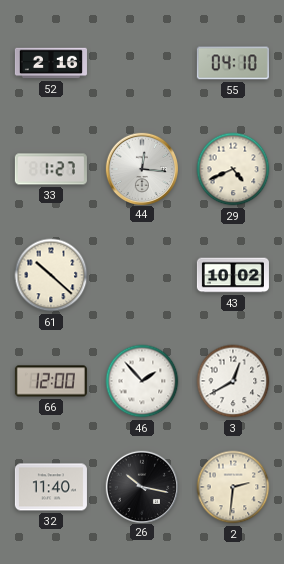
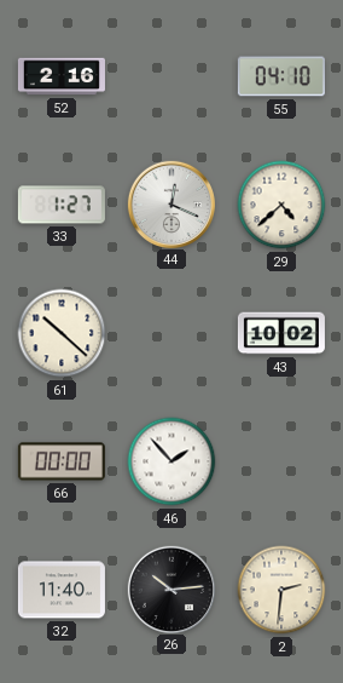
44: 12:16 -> 12:19 (170, 203)
29: 4:41 -> 4:38 (281, 205)
66: 12:00 -> 00:00 (62, 461)
3: 12:40 -> none (233, 381)
26: 10:17 -> 10:14 (170, 589)
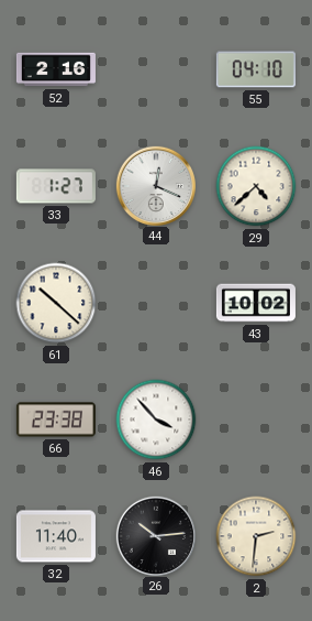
66: 00:00 -> 23:38 (56, 420)
46: 1:53 -> 3:53 (156, 420)
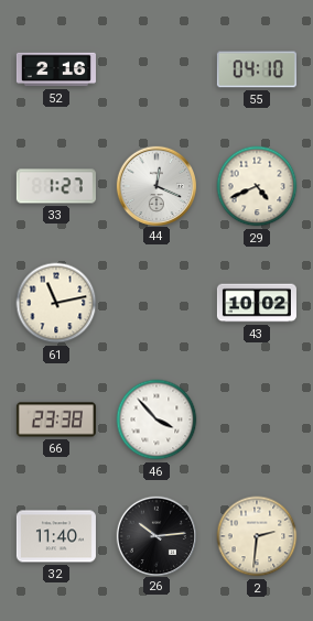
29: 4:38 -> 4:41 (257, 186)
61: 10:22 -> 11:13 (56, 303)
